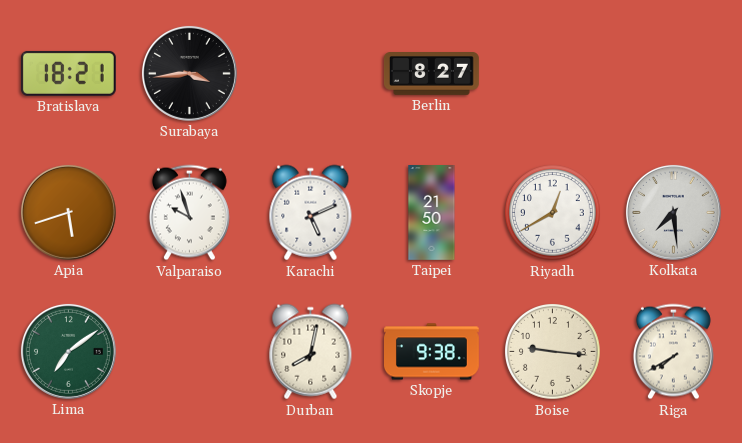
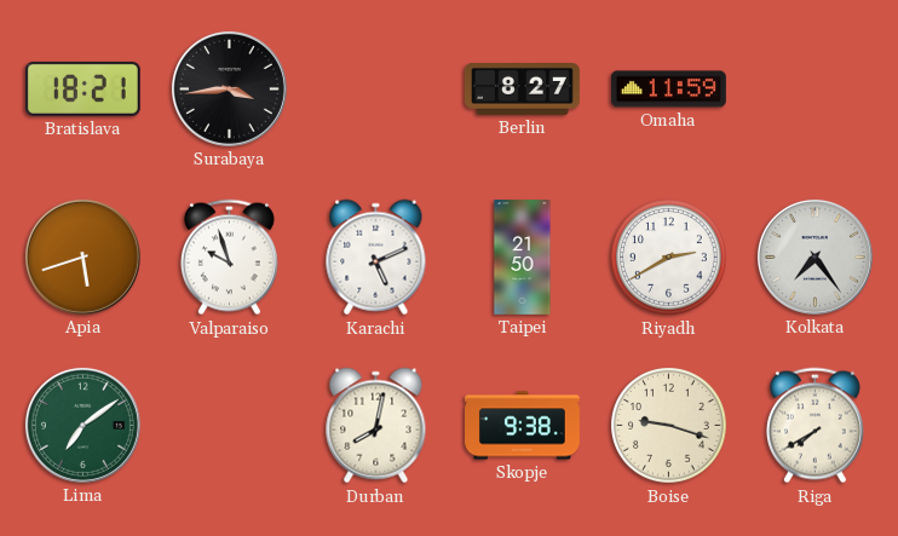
Omaha: none -> 11:59 (668, 90)
Riyadh: 12:40 -> 2:40 (669, 258)
Kolkata: 7:29 -> 7:24 (814, 257)
Boise: 9:16 -> 9:18 (669, 426)
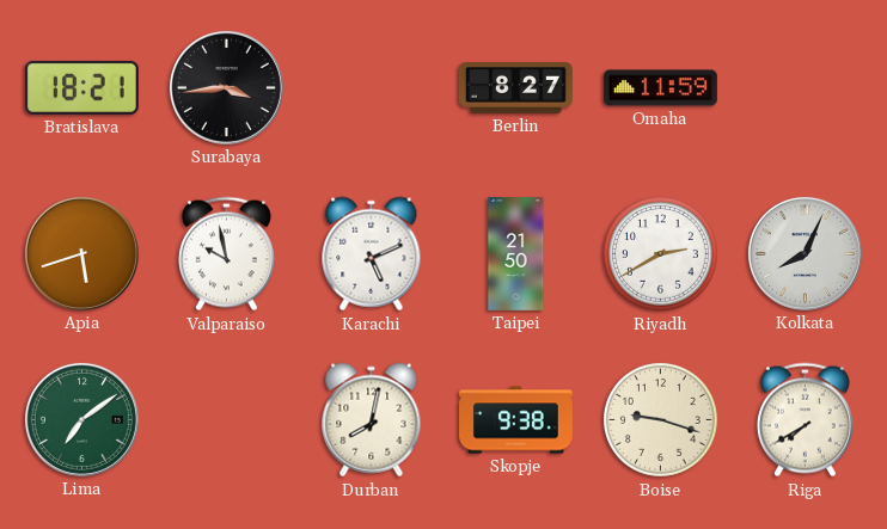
Valparaiso: 9:57 -> 9:58 (226, 254)
Kolkata: 7:24 -> 8:04 (805, 253)
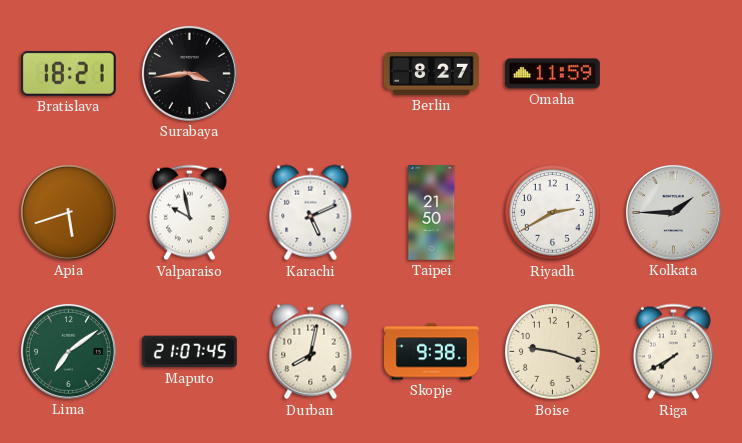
Kolkata: 8:04 -> 1:45 (673, 212)
Maputo: none -> 21:07 (189, 352)
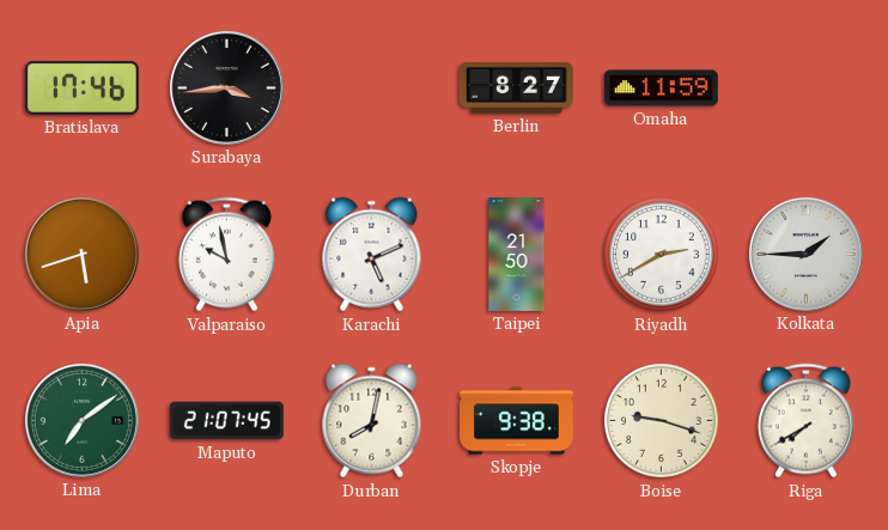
Bratislava: 18:21 -> 17:46 (81, 87)
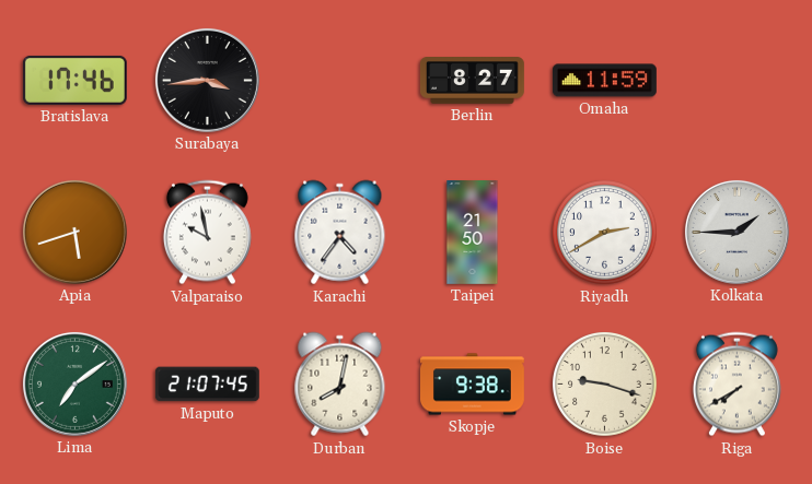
Karachi: 5:11 -> 4:36 (340, 233)
